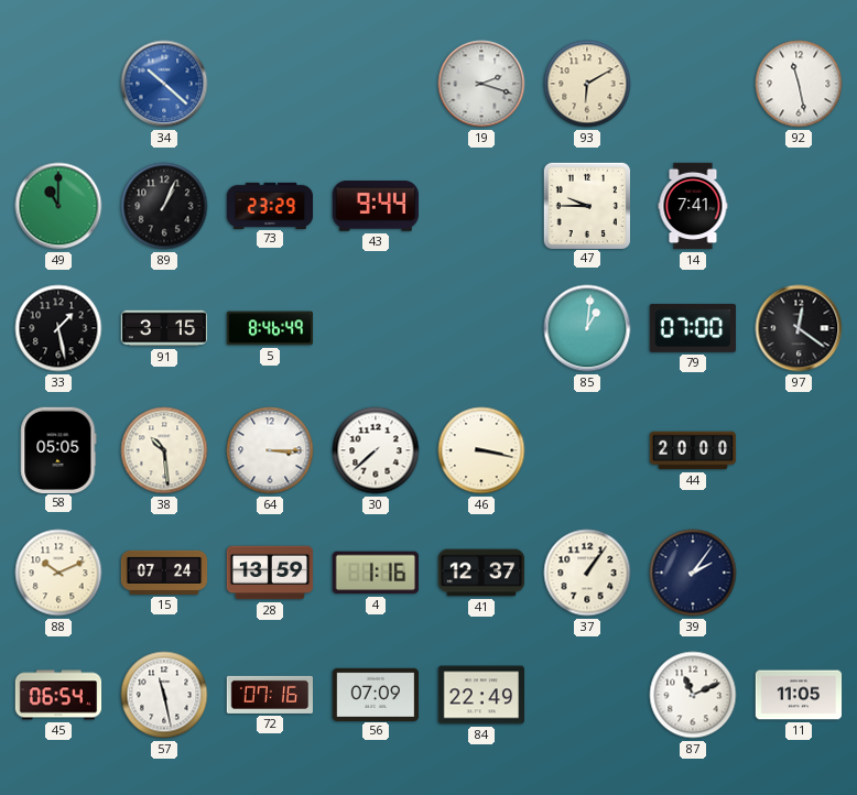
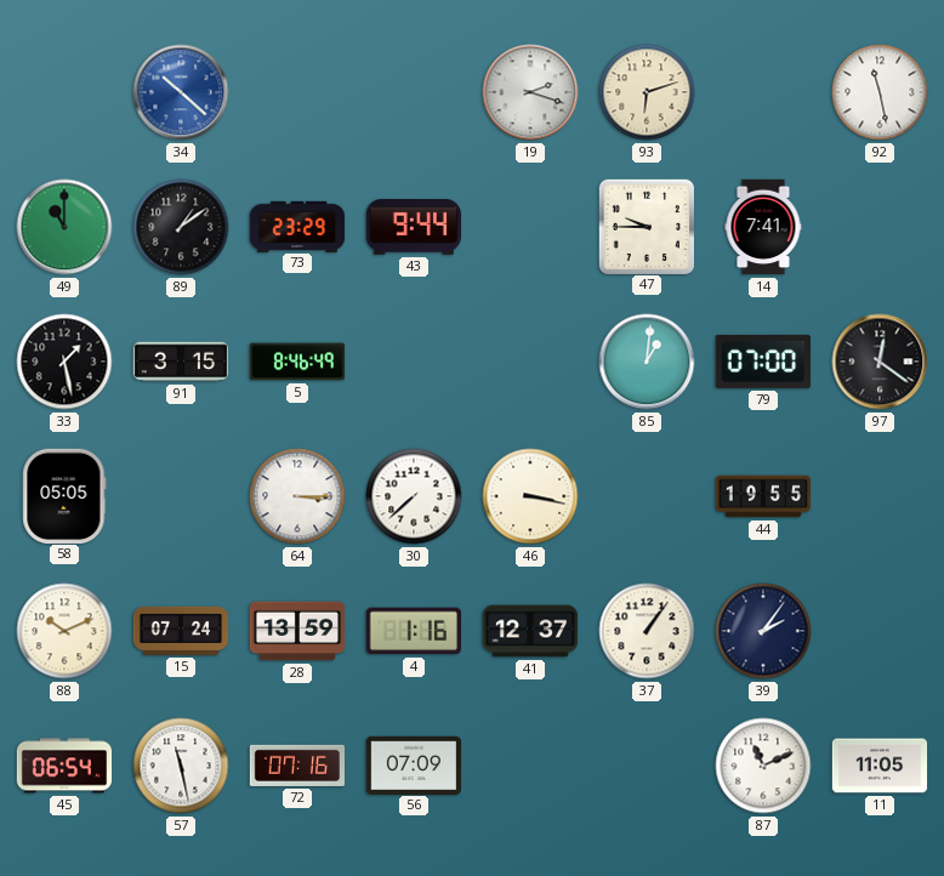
93: 6:10 -> 6:12 (647, 92)
89: 1:04 -> 1:09 (181, 227)
38: 10:29 -> none (164, 450)
44: 20:00 -> 19:55 (763, 496)
84: 22:49 -> none (481, 695)
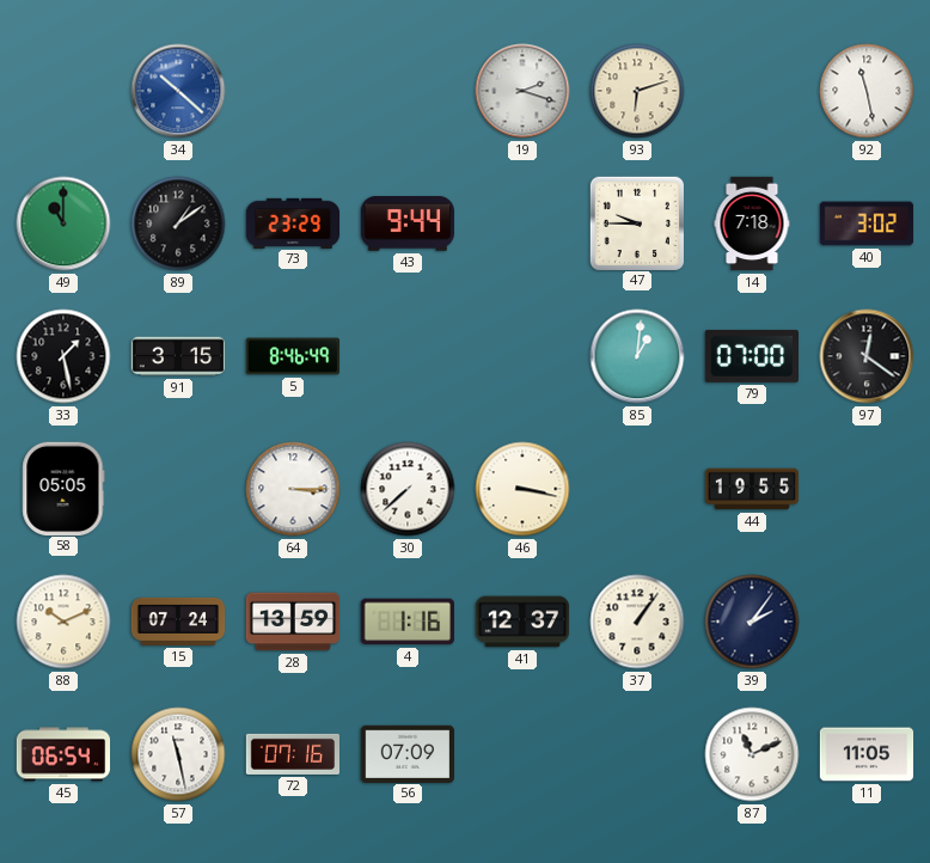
14: 7:41 -> 7:18 (752, 224)
40: none -> 3:02 (867, 224)
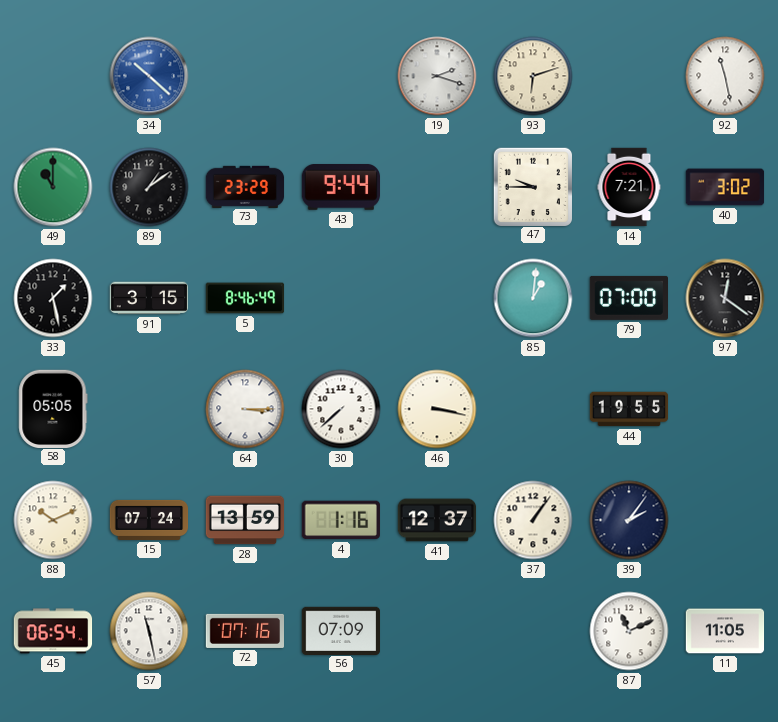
14: 7:18 -> 7:21 (629, 187)
